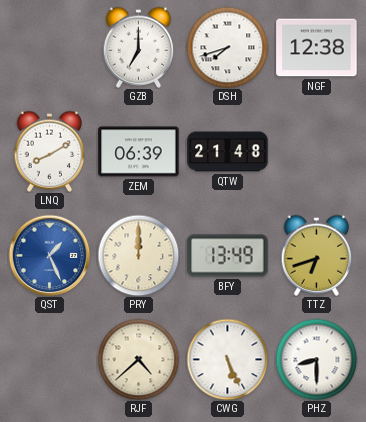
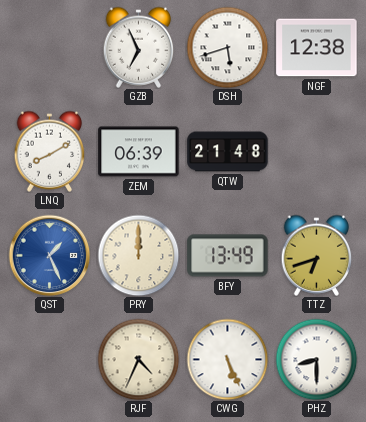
GZB: 7:00 -> 6:56 (139, 47)
DSH: 7:42 -> 5:42 (227, 47)
RJF: 4:38 -> 4:34 (138, 359)
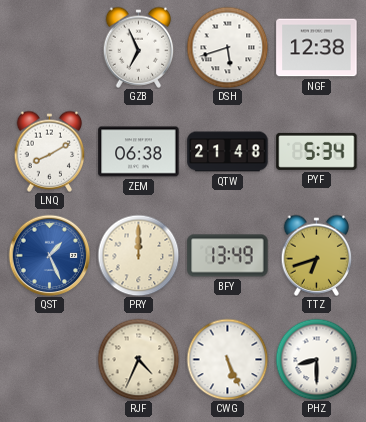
ZEM: 06:39 -> 06:38 (139, 152)
PYF: none -> 5:34 (317, 151)
